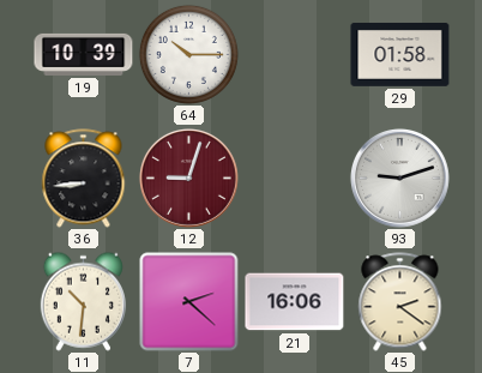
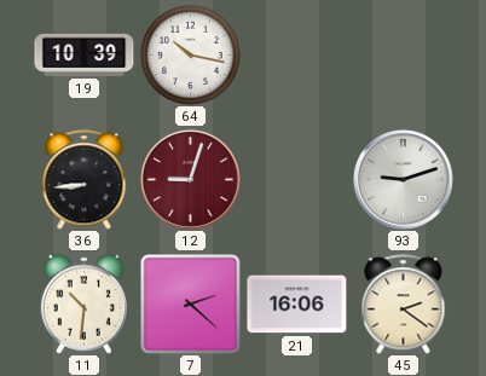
64: 10:15 -> 10:17 (190, 54)
29: 01:58 -> none (400, 54)
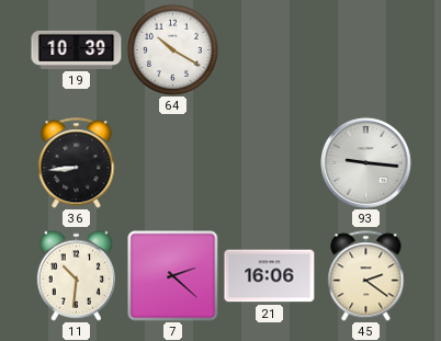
64: 10:17 -> 10:20 (172, 49)
12: 9:03 -> none (190, 179)
93: 9:12 -> 9:16 (365, 162)
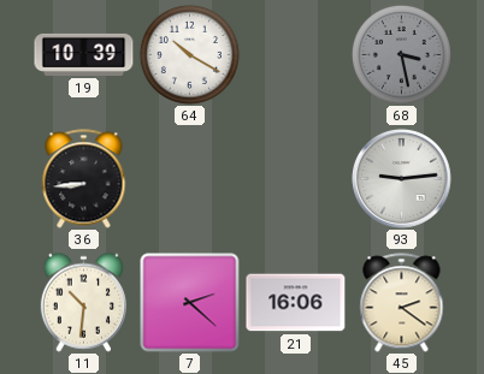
68: none -> 3:28 (401, 54)
93: 9:16 -> 9:14 (401, 178)
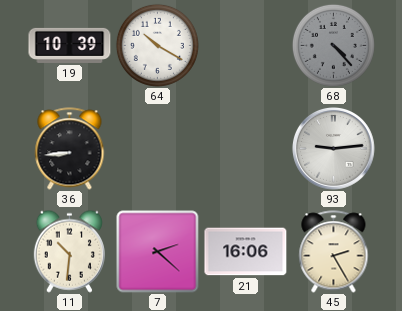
68: 3:28 -> 4:23 (333, 45)
45: 2:21 -> 2:25 (334, 252)
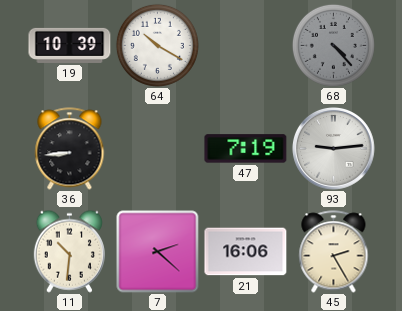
47: none -> 7:19 (246, 149)
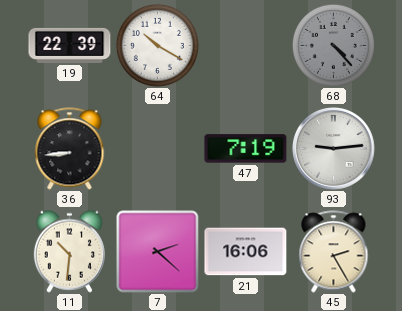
19: 10:39 -> 22:39 (70, 45)
